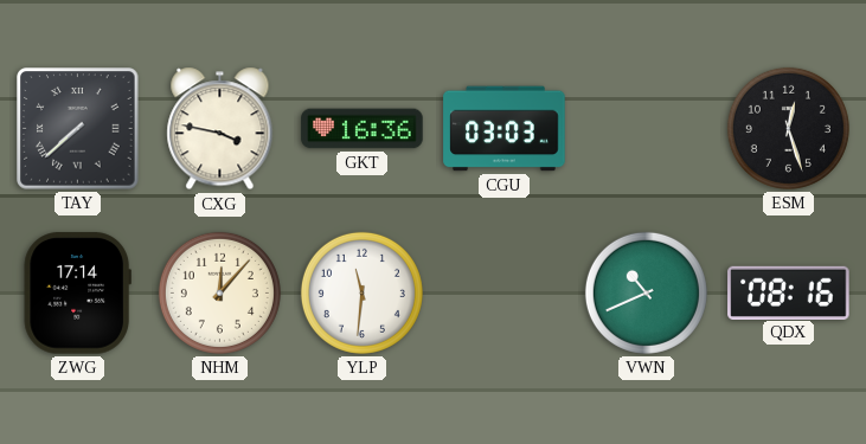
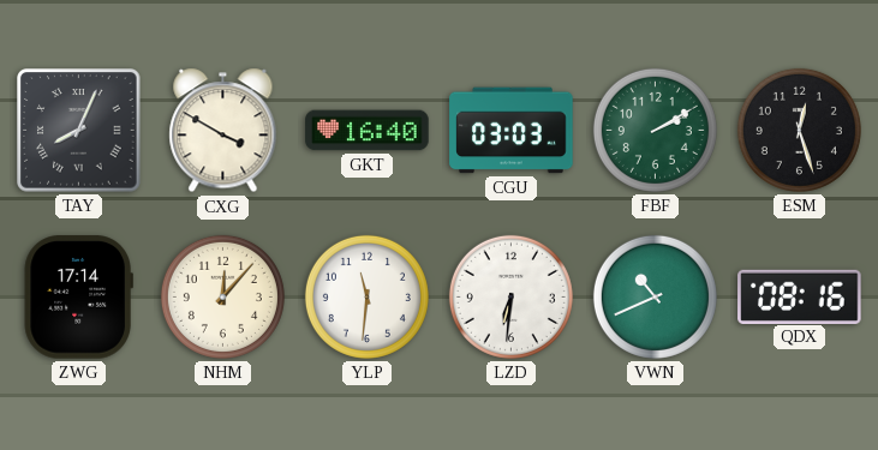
TAY: 7:38 -> 8:04 (79, 131)
CXG: 3:47 -> 3:50 (223, 131)
GKT: 16:36 -> 16:40 (368, 131)
FBF: none -> 2:10 (655, 130)
LZD: none -> 6:31 (510, 296)
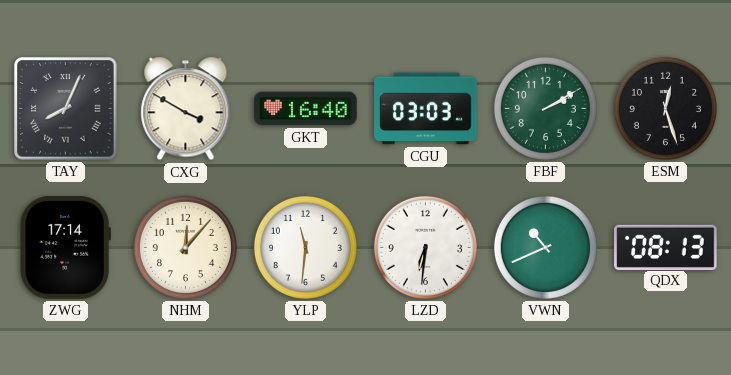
QDX: 08:16 -> 08:13 (666, 247)
